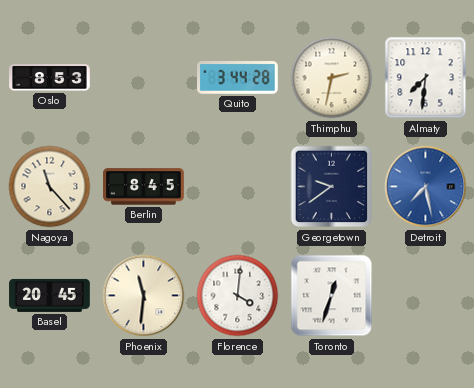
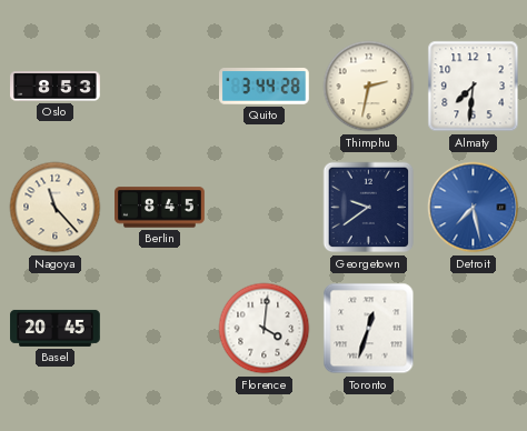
Phoenix: 11:31 -> none (144, 296)
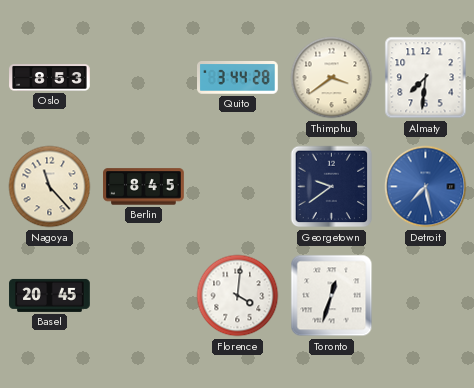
Thimphu: 2:32 -> 3:39 (332, 78)
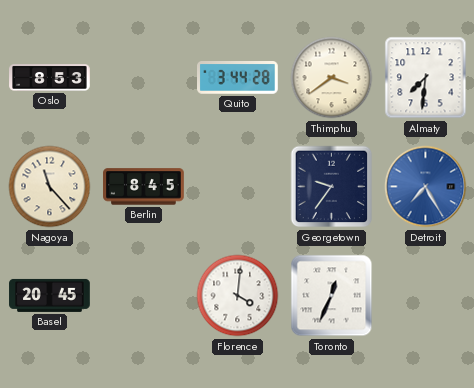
Georgetown: 9:39 -> 9:36 (332, 187)
Detroit: 7:28 -> 7:25 (426, 187)
Toronto: 12:33 -> 12:34 (332, 296)
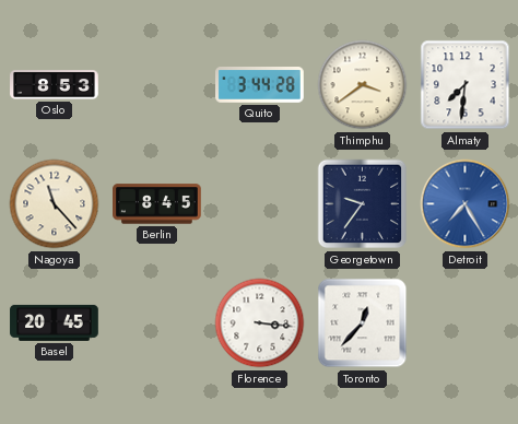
Florence: 4:01 -> 3:16 (260, 323)
Toronto: 12:34 -> 12:37 (363, 323)
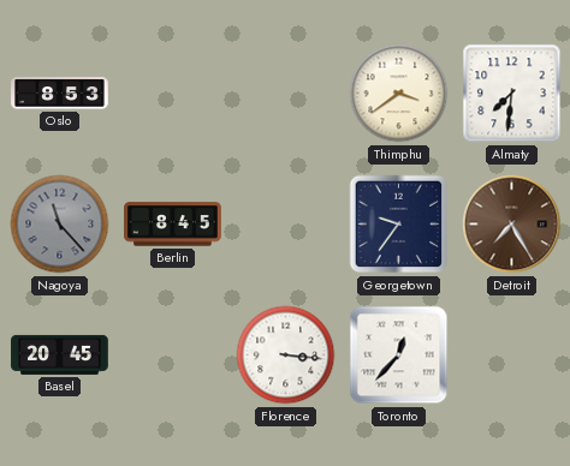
Quito: 3:44 -> none (260, 85)
Nagoya dial: cream -> grey (60, 225)
Detroit dial: blue -> brown (512, 225)
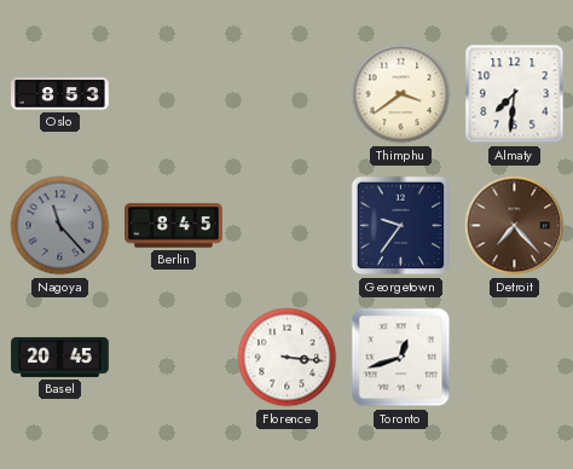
Detroit: 7:25 -> 7:23 (515, 226)
Toronto: 12:37 -> 12:42 (401, 358)
